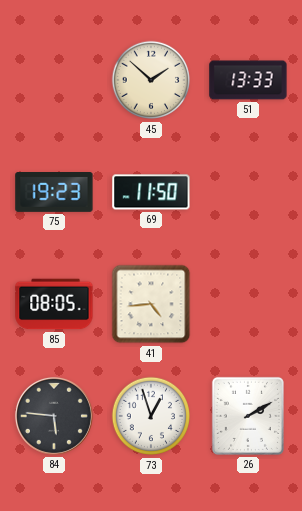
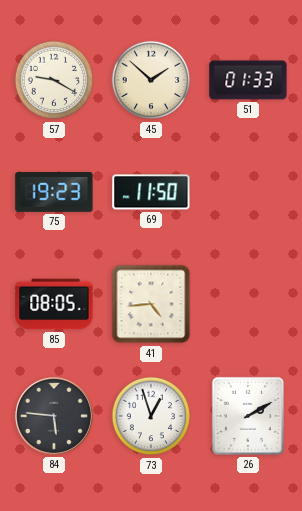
57: none -> 9:20 (54, 80)
51: 13:33 -> 01:33 (248, 80)
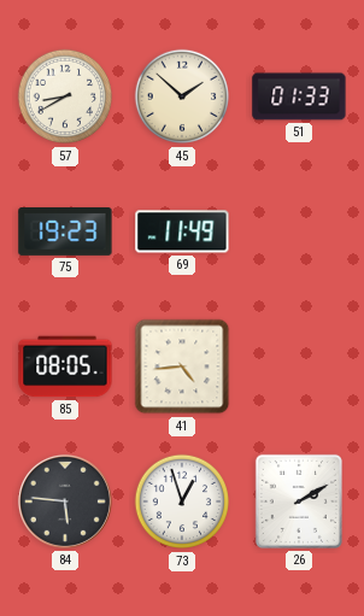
57: 9:20 -> 8:40 (65, 96)
69: 11:50 -> 11:49 (182, 231)
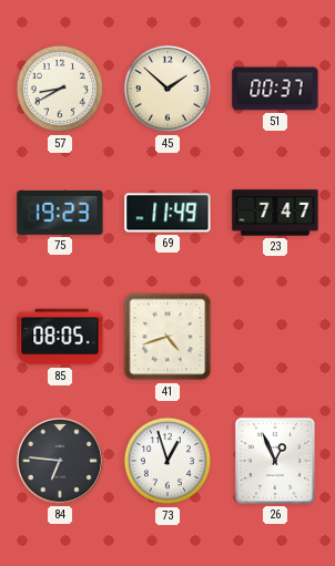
51: 01:33 -> 00:37 (275, 89)
23: none -> 7:47 (275, 213)
41: 4:44 -> 4:42 (167, 337)
84: 5:46 -> 6:46 (60, 461)
26: 2:10 -> 12:56 (275, 461)
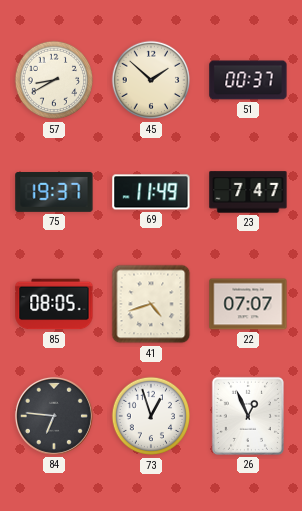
75: 19:23 -> 19:37 (54, 193)
22: none -> 07:07 (248, 304)
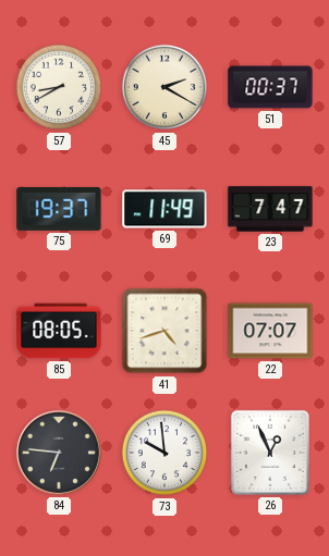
45: 1:52 -> 2:20 (164, 87)
73: 12:57 -> 9:59 (164, 453)
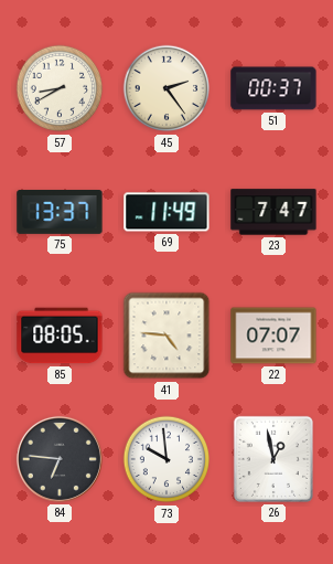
45: 2:20 -> 2:24 (166, 88)
75: 19:37 -> 13:37 (60, 213)
41: 4:42 -> 4:46 (166, 336)
26: 12:56 -> 12:58 (273, 459)
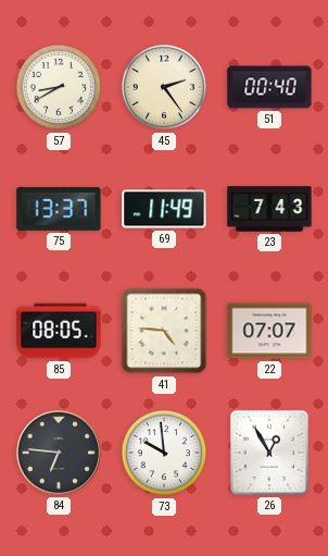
51: 00:37 -> 00:40 (269, 87)
23: 7:47 -> 7:43 (269, 209)
26: 12:58 -> 12:55 (269, 453)
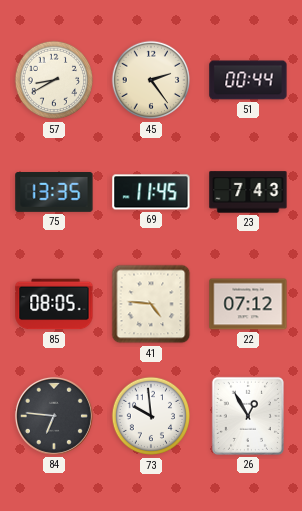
51: 00:40 -> 00:44 (248, 80)
75: 13:37 -> 13:35 (54, 193)
69: 11:49 -> 11:45 (151, 192)
22: 07:07 -> 07:12 (248, 304)
